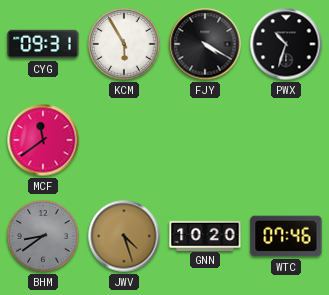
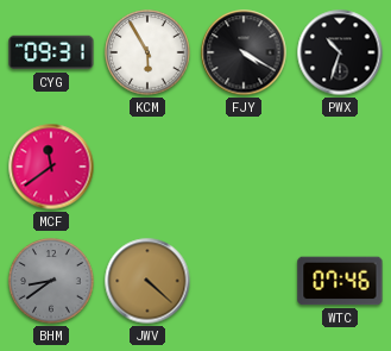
JWV: 4:27 -> 4:22 (147, 281)
GNN: 10:20 -> none (205, 235)
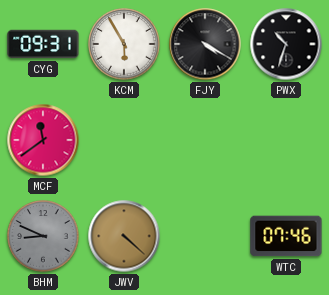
BHM: 8:39 -> 8:49 (43, 236)
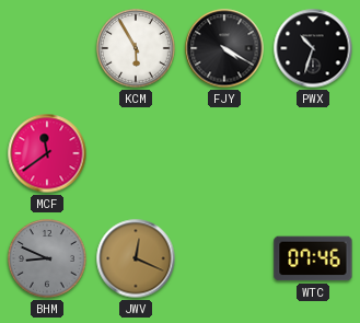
CYG: 09:31 -> none (43, 44)
JWV: 4:22 -> 12:19 (136, 258)
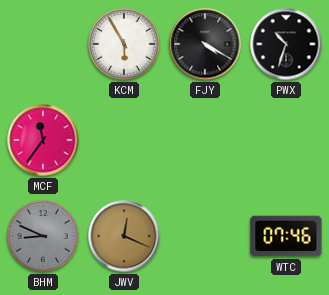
MCF: 11:39 -> 11:36 (43, 140)
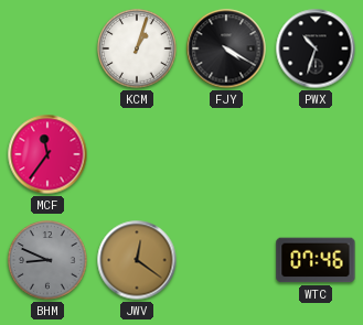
KCM: 5:55 -> 1:03 (137, 48)
JWV: 12:19 -> 12:21 (137, 260)
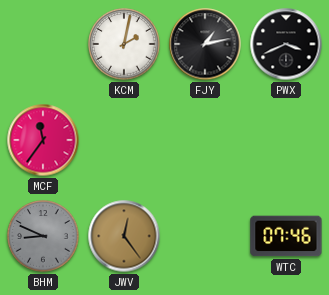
KCM: 1:03 -> 2:02 (124, 44)
FJY: 4:20 -> 1:13 (205, 44)
PWX: 10:33 -> 3:41 (286, 44)
JWV: 12:21 -> 12:24 (124, 236)
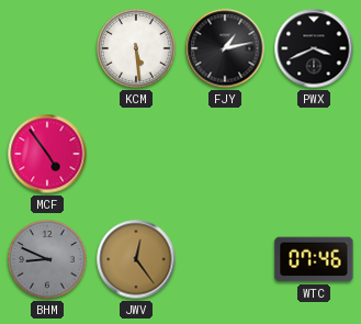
KCM: 2:02 -> 5:29 (136, 48)
MCF: 11:36 -> 4:54 (47, 154)
